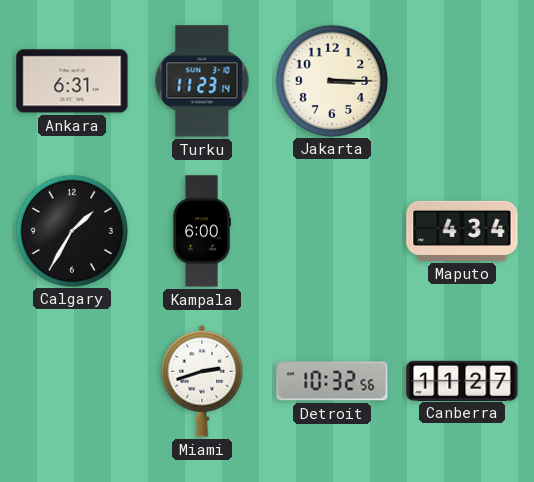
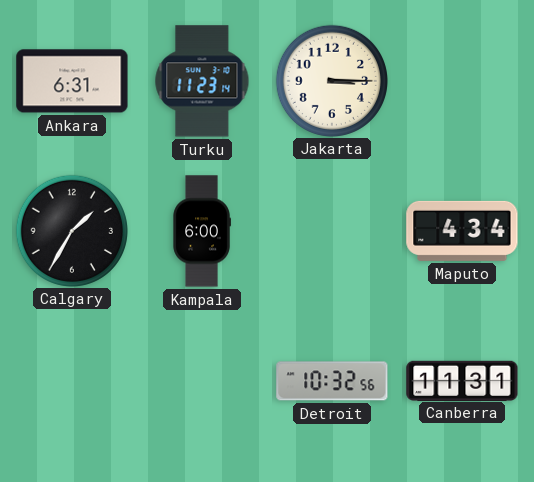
Miami: 2:42 -> none (202, 381)
Canberra: 11:27 -> 11:31 (462, 380)
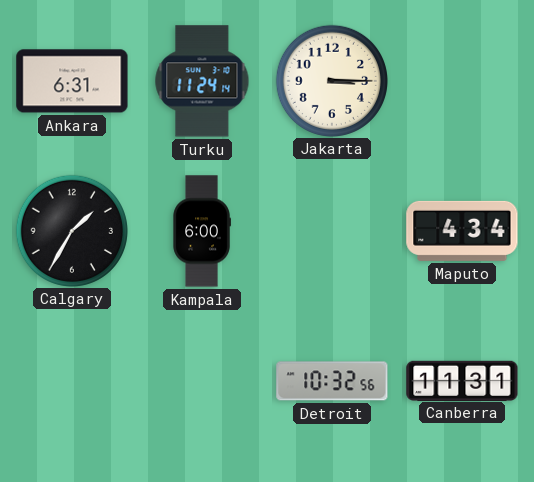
Turku: 11:23 -> 11:24 (202, 81)
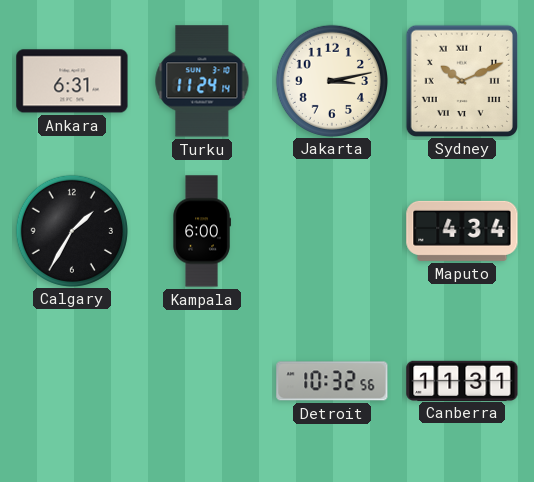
Jakarta: 3:15 -> 3:13 (331, 80)
Sydney: none -> 10:11 (461, 80)
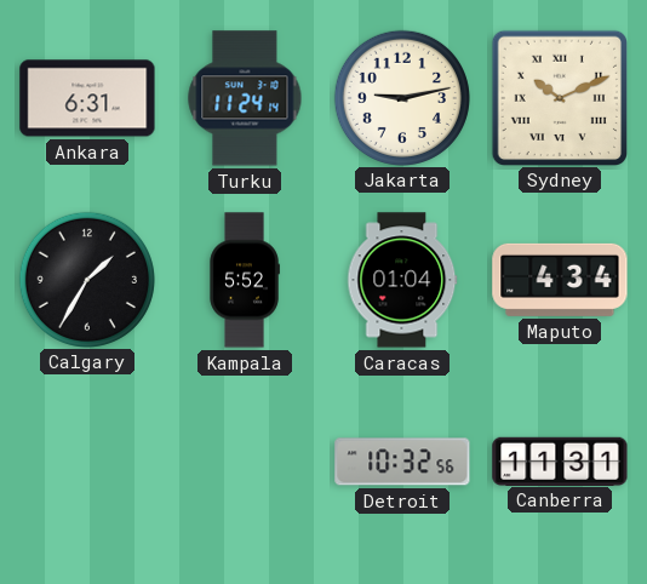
Jakarta: 3:13 -> 9:13 (401, 97)
Kampala: 6:00 -> 5:52 (245, 280)
Caracas: none -> 01:04 (402, 280)
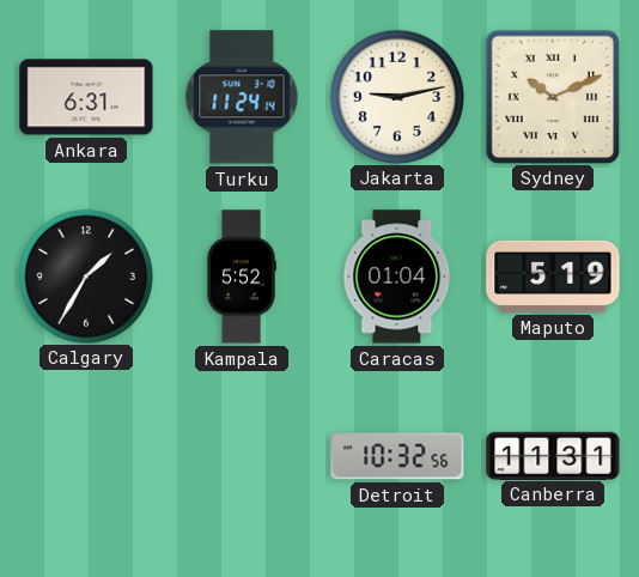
Maputo: 4:34 -> 5:19 (553, 277)
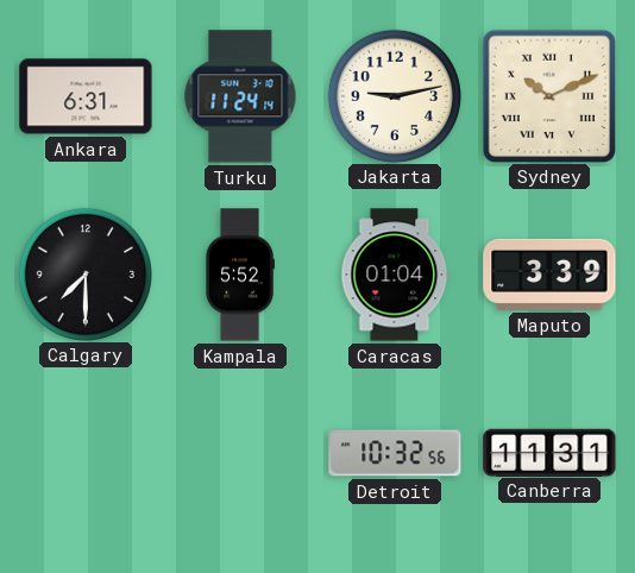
Calgary: 1:35 -> 7:30 (84, 273)
Maputo: 5:19 -> 3:39 (549, 275)
